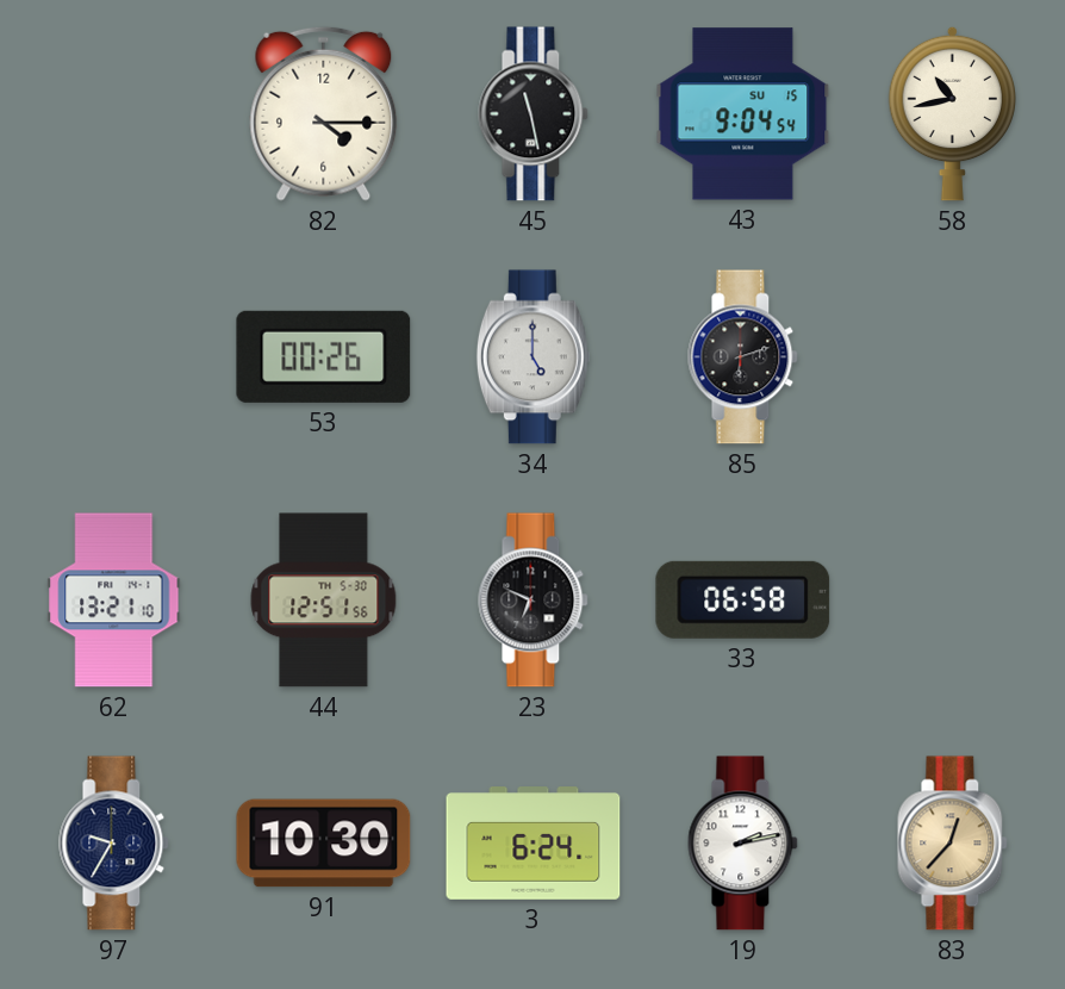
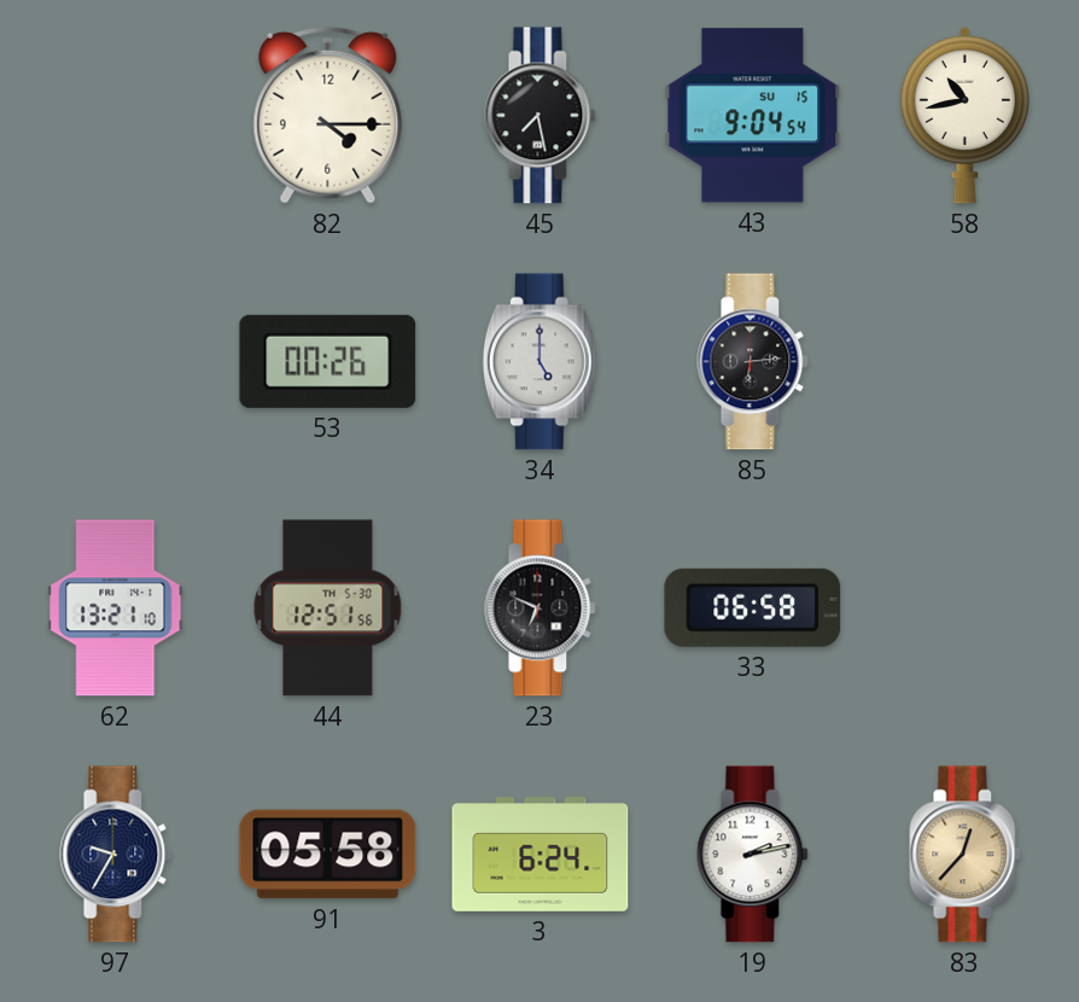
45: 11:28 -> 7:28 (541, 116)
85: 6:12 -> 6:14 (753, 362)
91: 10:30 -> 05:58 (328, 855)
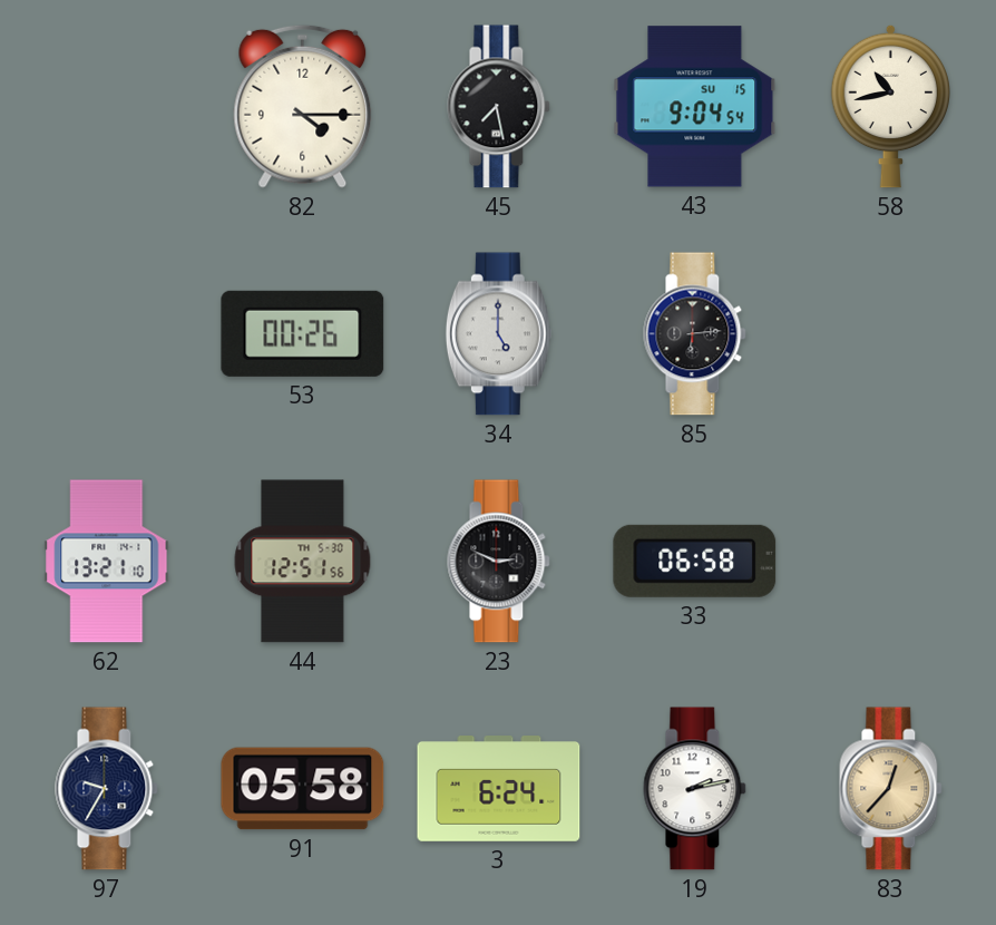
23: 6:49 -> 2:49 (499, 562)
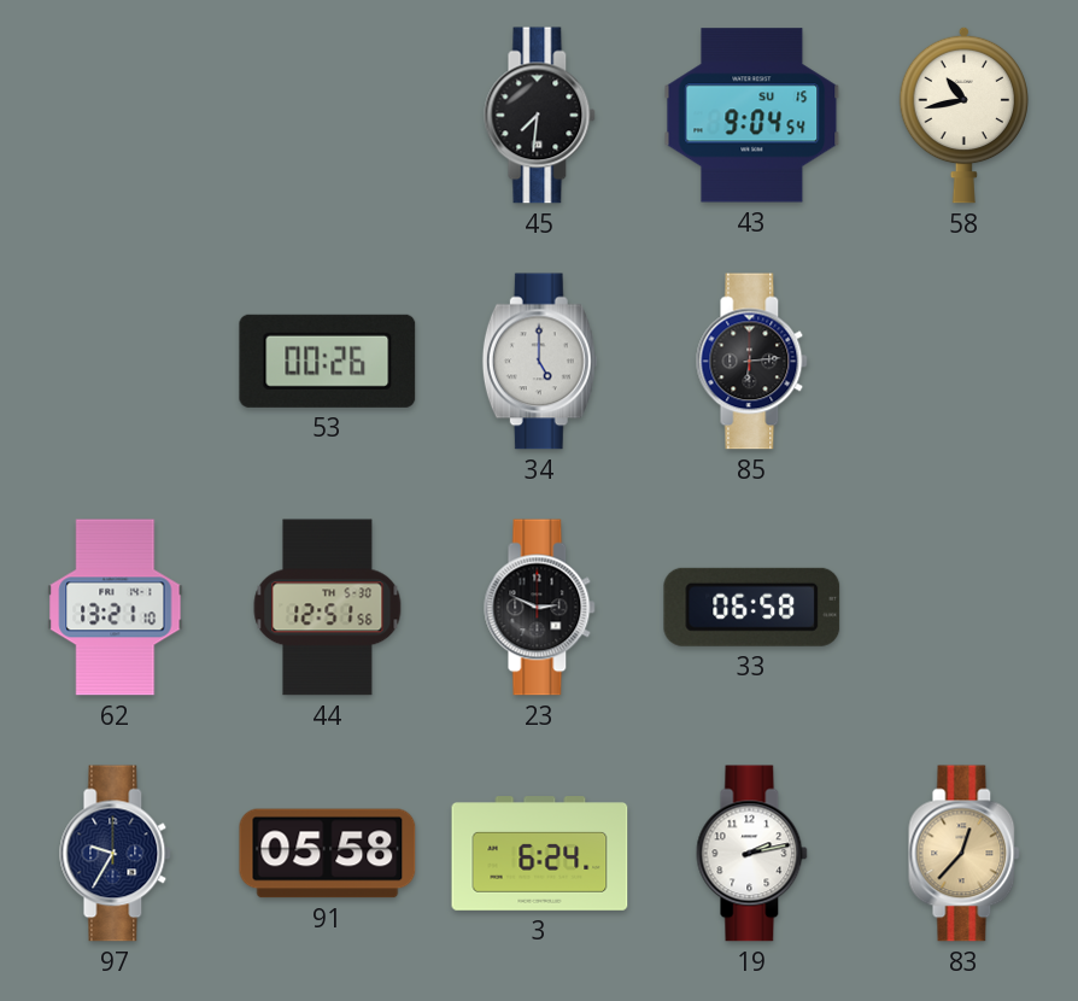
82: 4:15 -> none (303, 106)
45: 7:28 -> 7:31 (540, 116)
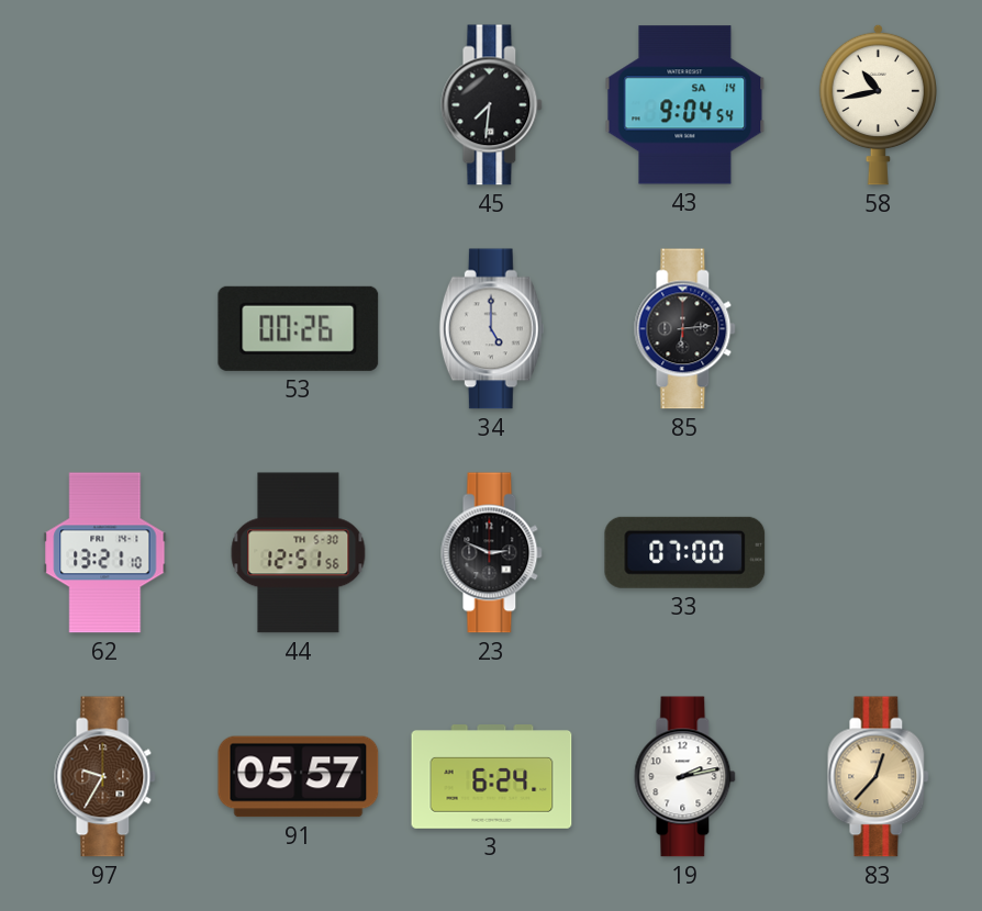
43 date: SU 15 -> SA 14 (685, 105)
33: 06:58 -> 07:00 (685, 552)
97 dial: navy -> brown (105, 777)
91: 05:58 -> 05:57 (299, 777)
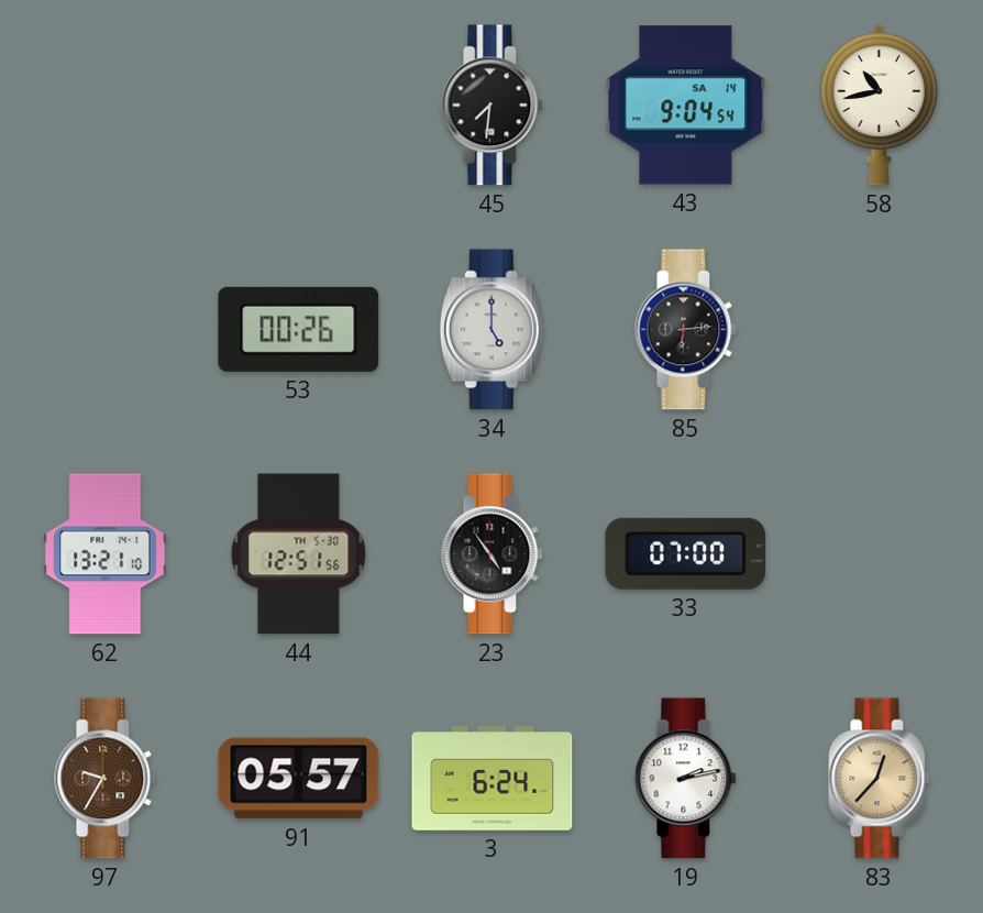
23: 2:49 -> 4:54 (493, 554)
